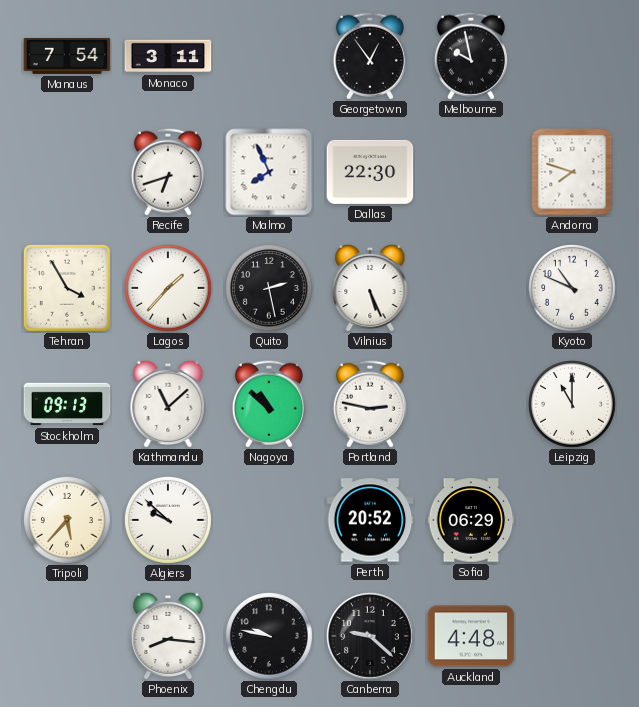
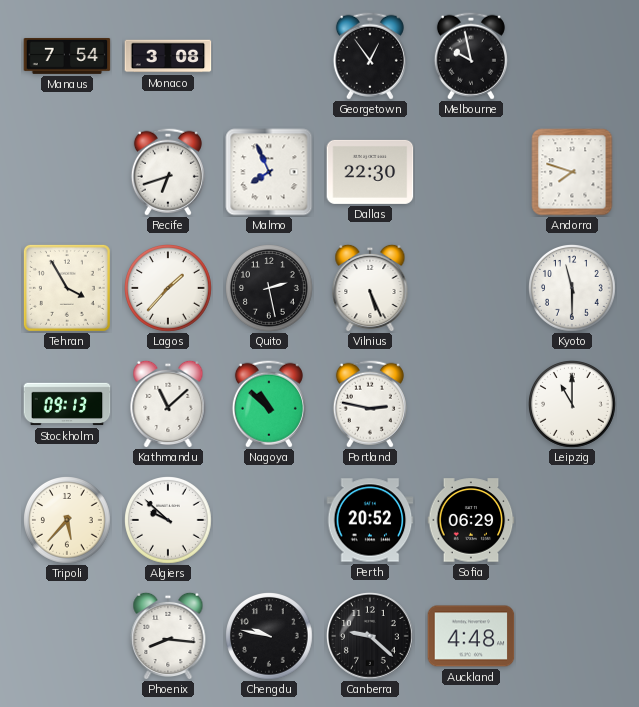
Monaco: 3:11 -> 3:08 (168, 56)
Kyoto: 10:49 -> 11:30 (573, 289)
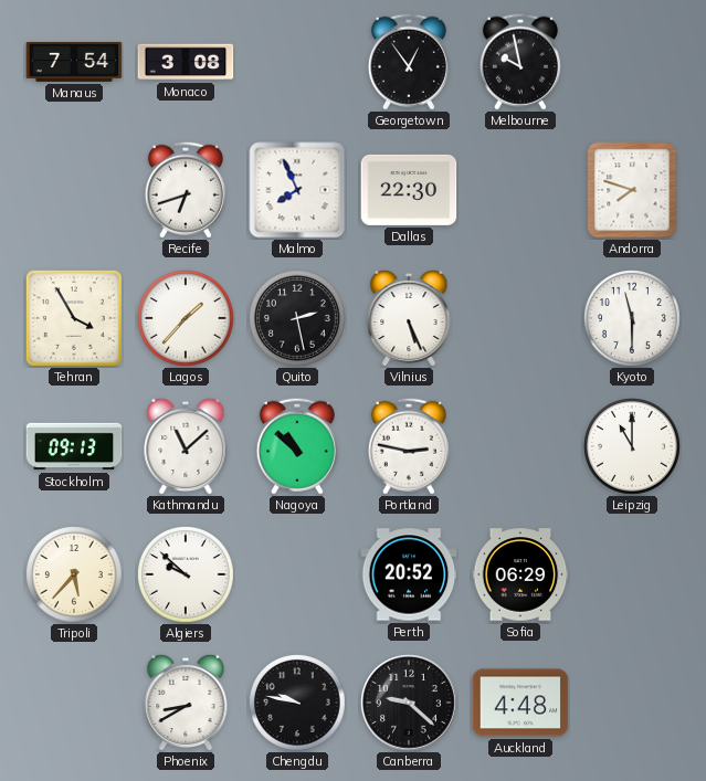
Phoenix: 8:16 -> 8:40 (186, 703)
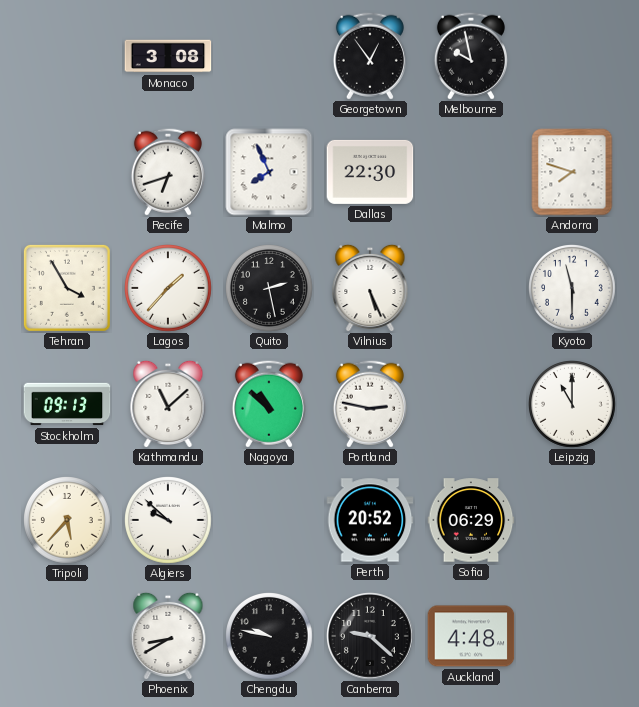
Manaus: 7:54 -> none (74, 62)
